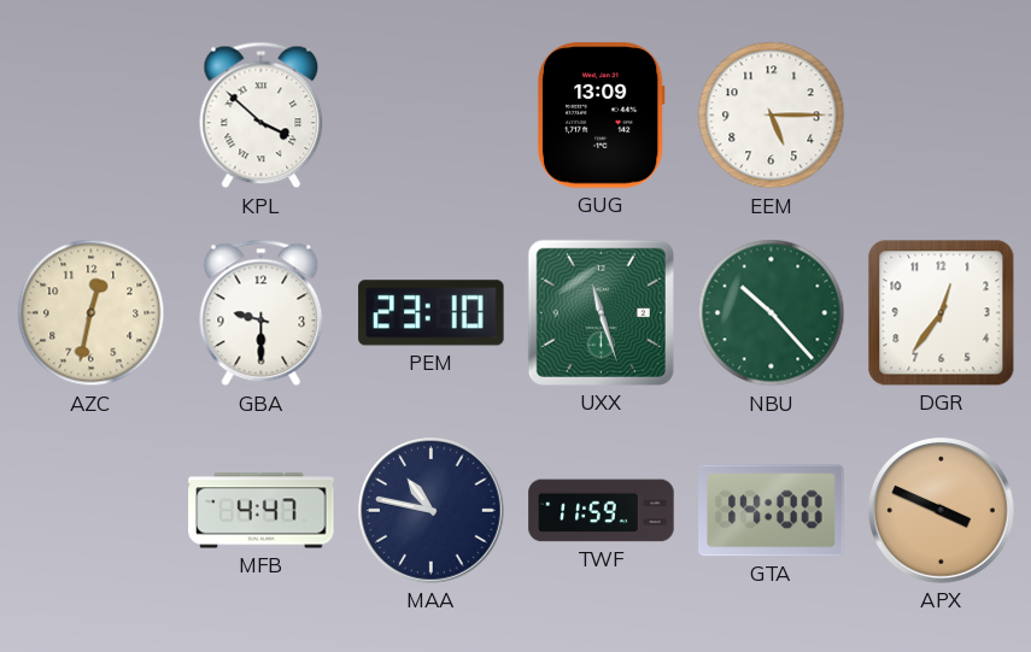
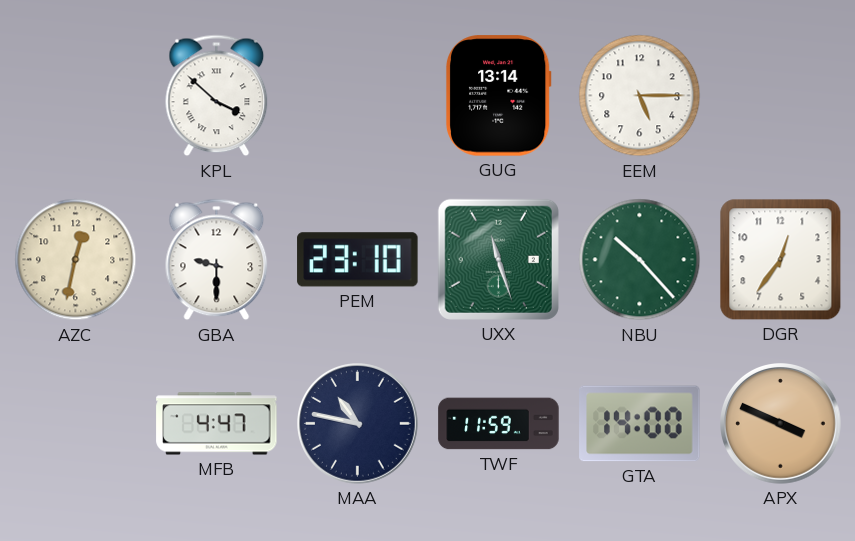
GUG: 13:09 -> 13:14 (498, 96)
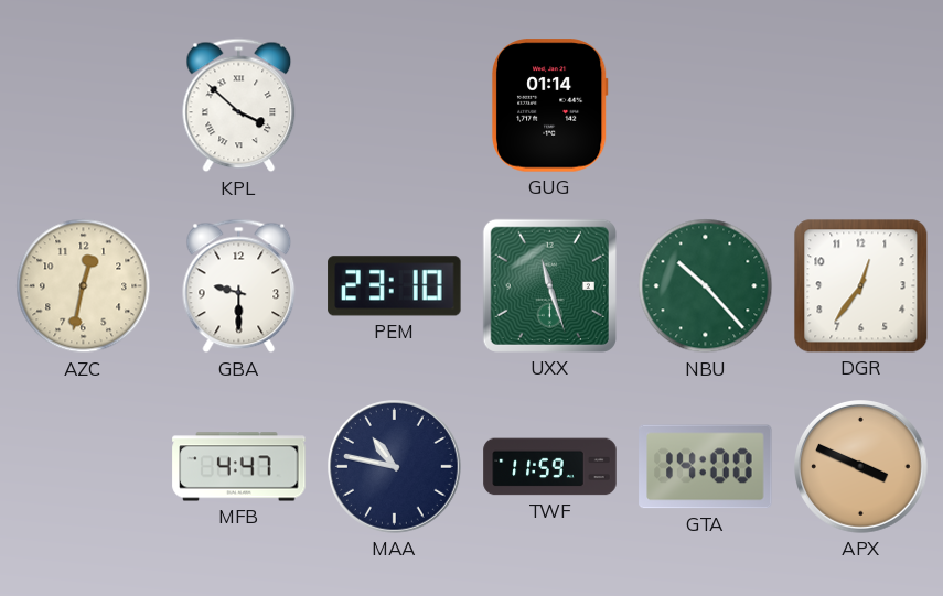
GUG: 13:14 -> 01:14 (549, 106)
EEM: 5:15 -> none (640, 96)
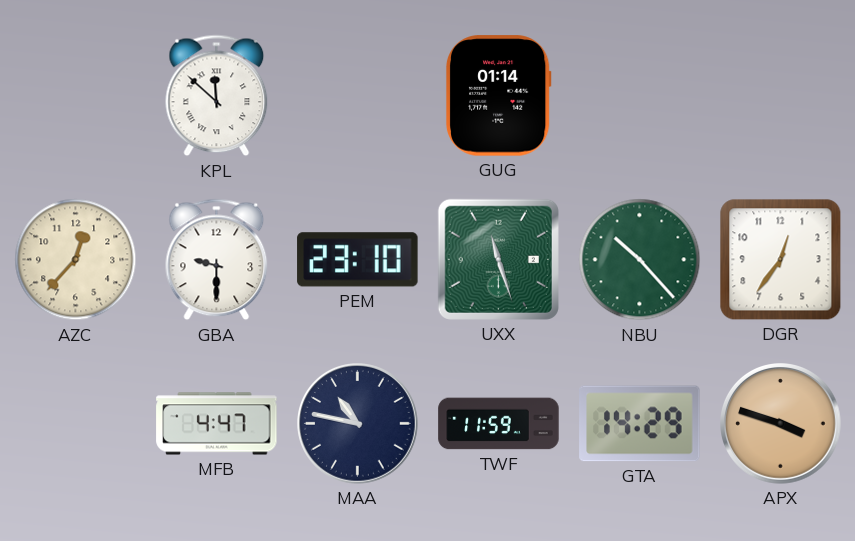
KPL: 3:52 -> 11:52 (217, 96)
AZC: 12:32 -> 12:37 (76, 260)
GTA: 14:00 -> 14:29 (640, 424)
APX: 3:49 -> 3:48 (781, 424)
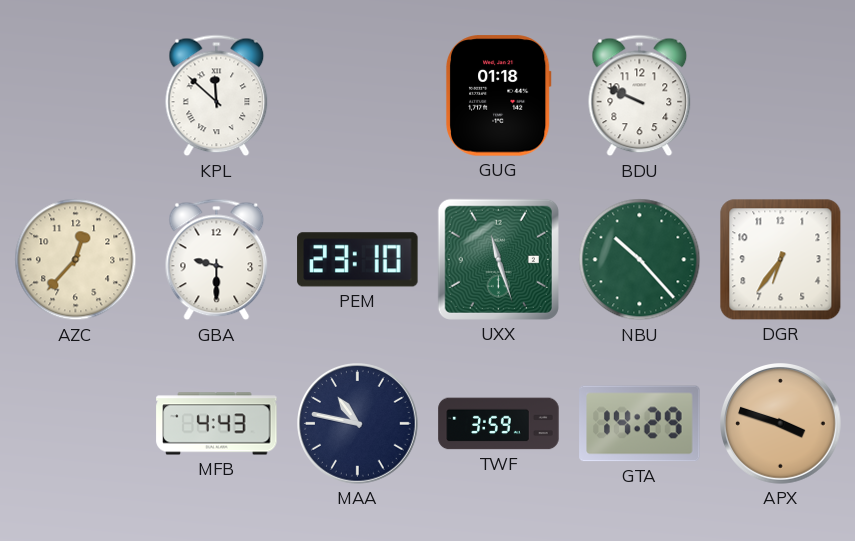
GUG: 01:14 -> 01:18 (498, 96)
BDU: none -> 9:49 (640, 96)
DGR: 12:36 -> 6:36 (781, 260)
MFB: 4:47 -> 4:43 (217, 424)
TWF: 11:59 -> 3:59 (499, 424)
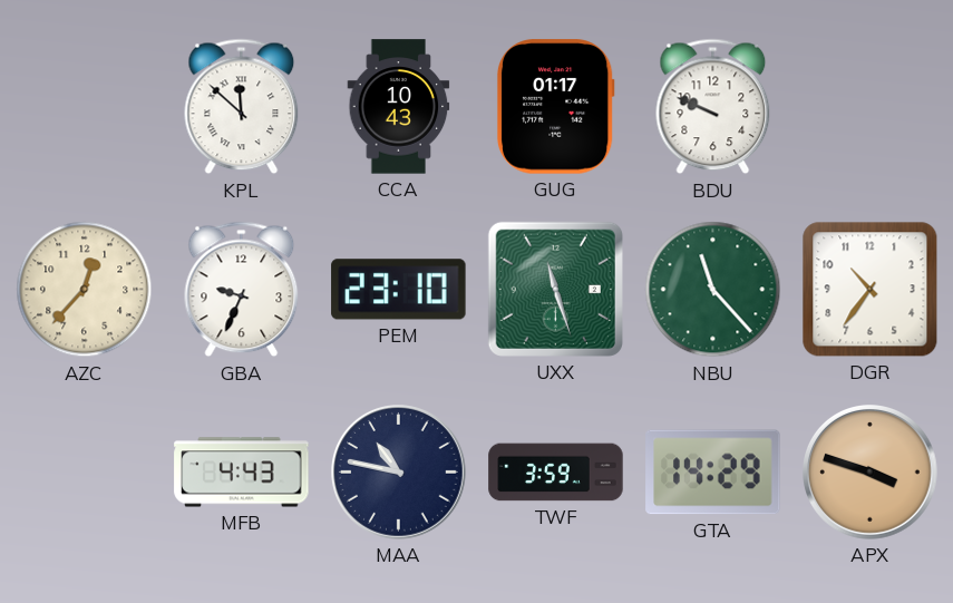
CCA: none -> 10:43 (399, 107)
GUG: 01:18 -> 01:17 (555, 107)
GBA: 9:30 -> 9:34 (242, 290)
NBU: 10:23 -> 11:23 (713, 290)
DGR: 6:36 -> 10:36 (871, 290)
